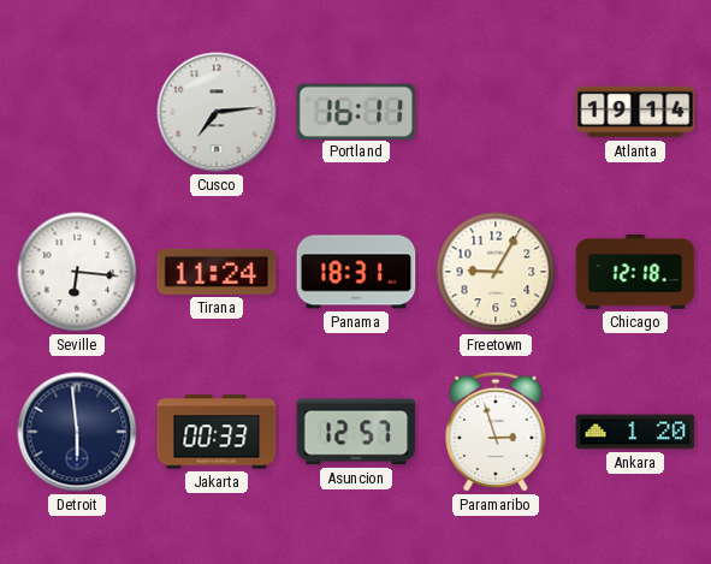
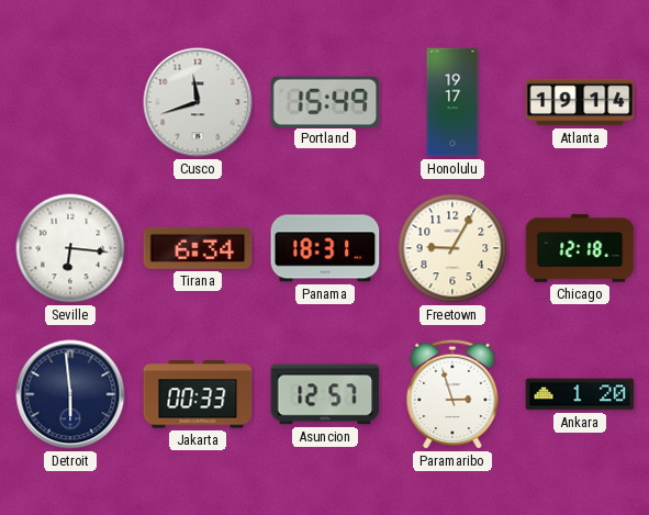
Cusco: 7:14 -> 11:42 (198, 102)
Portland: 16:11 -> 15:49 (325, 101)
Honolulu: none -> 19:17 (452, 102)
Tirana: 11:24 -> 6:34 (198, 248)
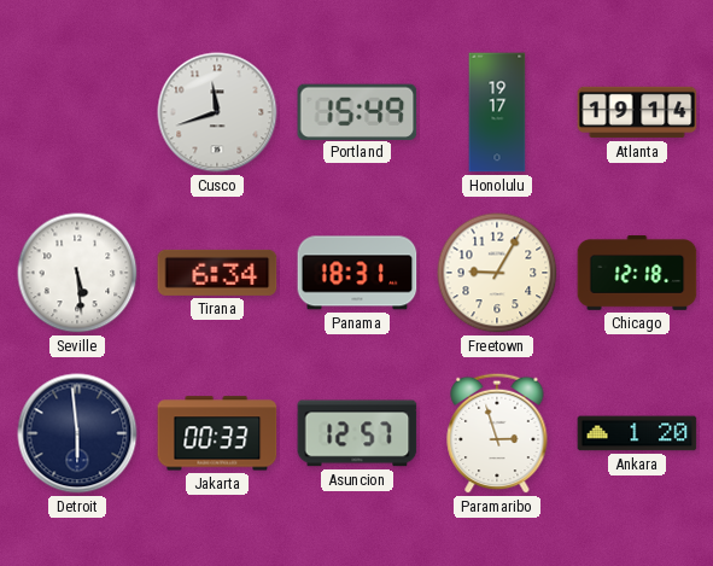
Seville: 6:16 -> 5:29 (77, 273)
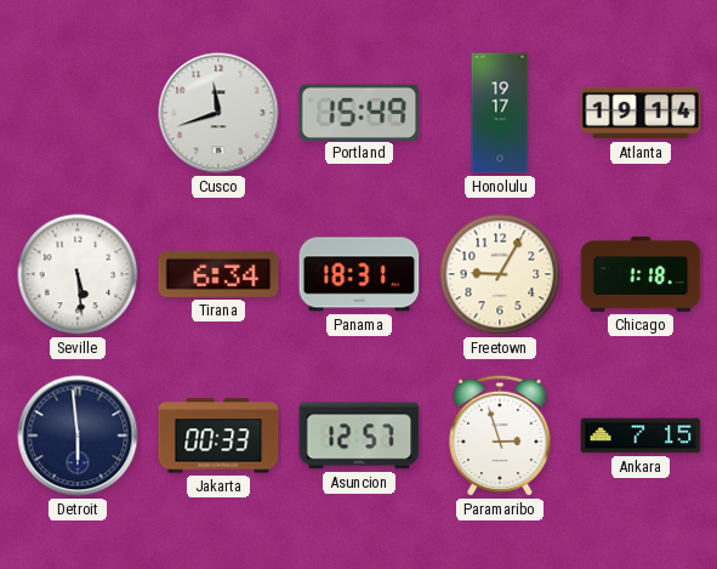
Chicago: 12:18 -> 1:18 (641, 274)
Ankara: 1:20 -> 7:15 (641, 436)
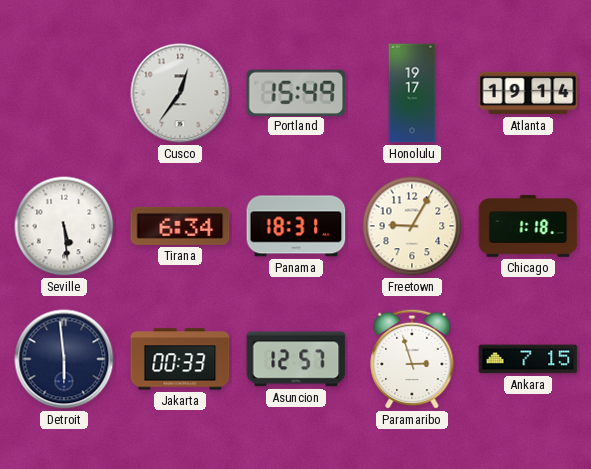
Cusco: 11:42 -> 12:36 (180, 93)
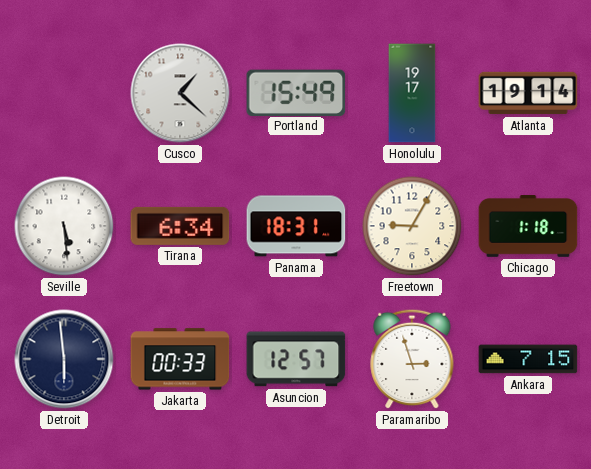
Cusco: 12:36 -> 1:22 (180, 93)
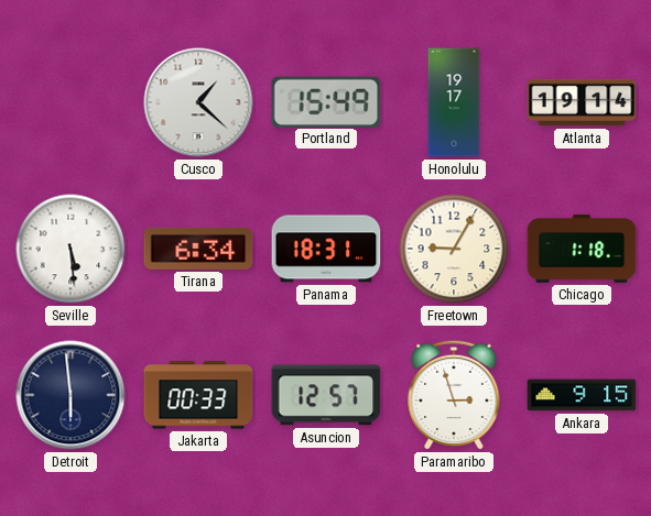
Ankara: 7:15 -> 9:15 (582, 395)
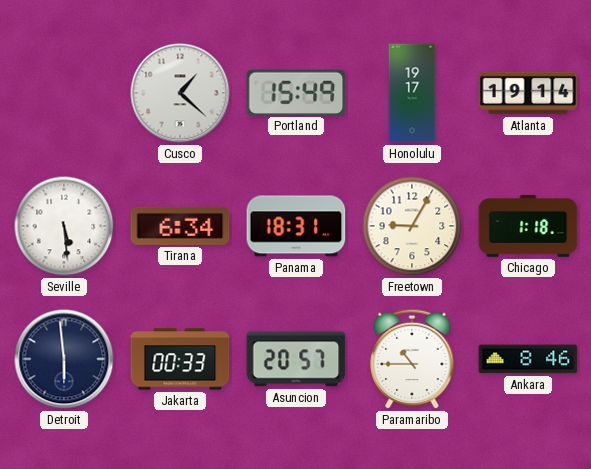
Asuncion: 12:57 -> 20:57 (296, 359)
Paramaribo: 2:57 -> 10:45 (412, 359)
Ankara: 9:15 -> 8:46 (528, 359)
